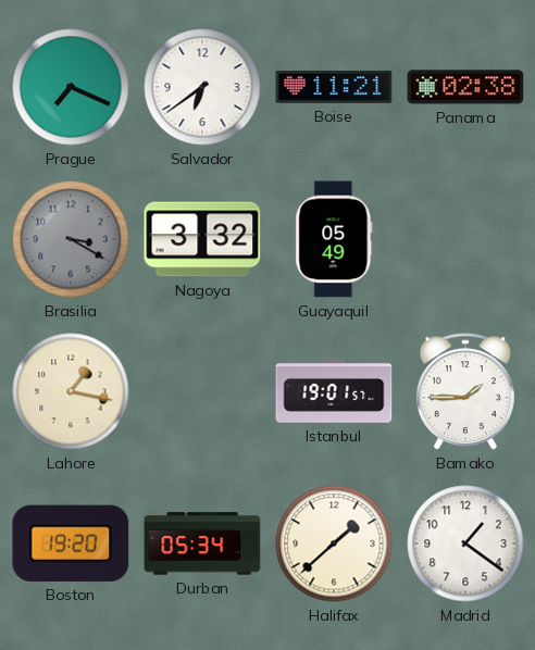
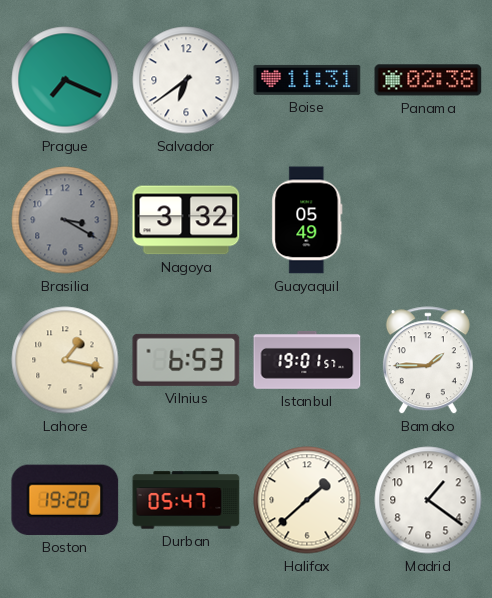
Boise: 11:21 -> 11:31 (307, 80)
Vilnius: none -> 6:53 (186, 360)
Durban: 05:34 -> 05:47 (186, 500)
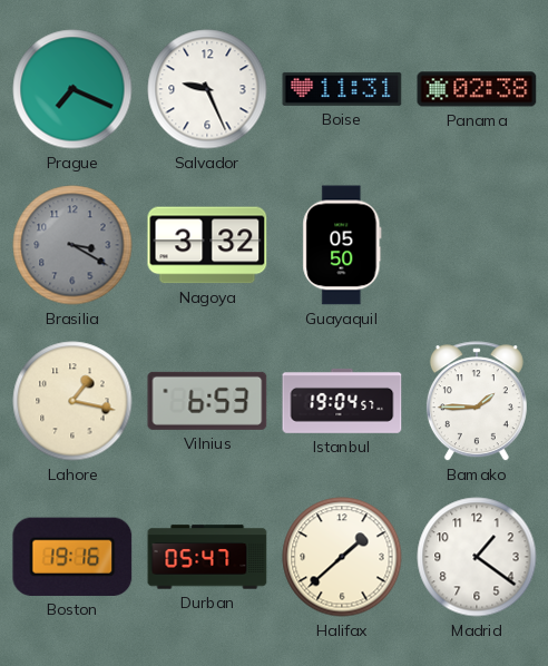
Salvador: 6:39 -> 9:26 (207, 89)
Guayaquil: 05:49 -> 05:50 (342, 245)
Istanbul: 19:01 -> 19:04 (342, 401)
Boston: 19:20 -> 19:16 (72, 557)
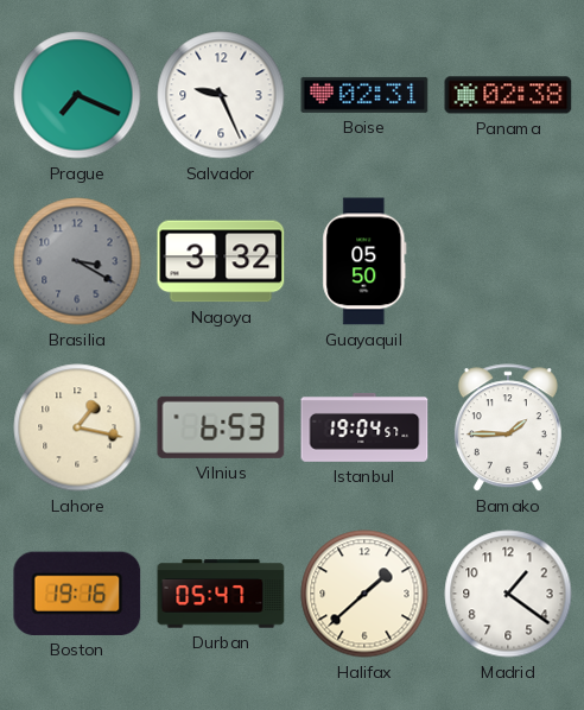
Boise: 11:31 -> 02:31 (364, 95)
